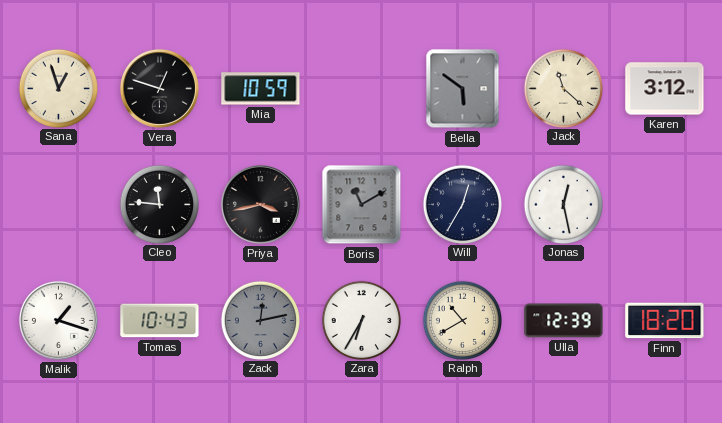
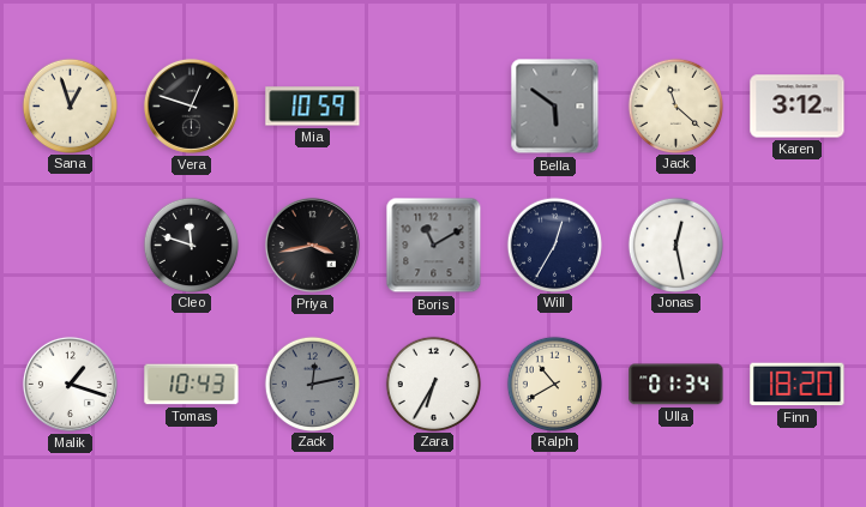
Cleo: 11:46 -> 11:48 (191, 245)
Ulla: 12:39 -> 01:34 (676, 385)
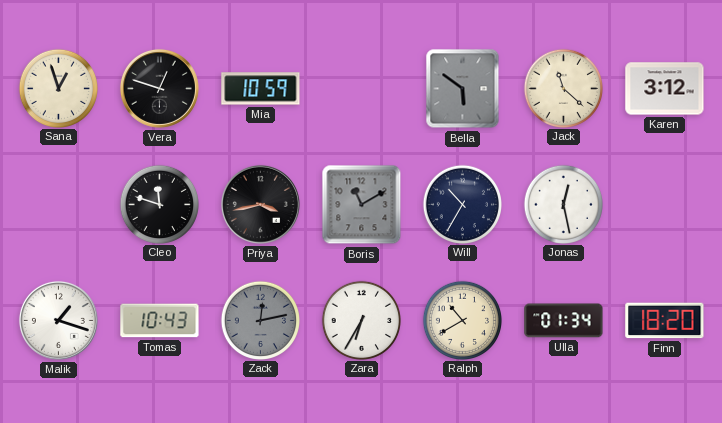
Will: 12:35 -> 10:35 (462, 204)
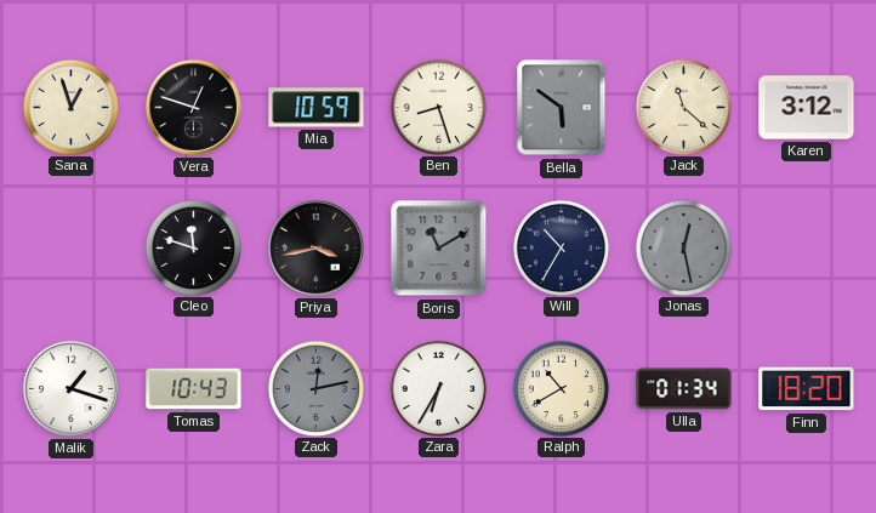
Ben: none -> 8:27 (438, 107)
Jonas dial: white -> grey (683, 247)
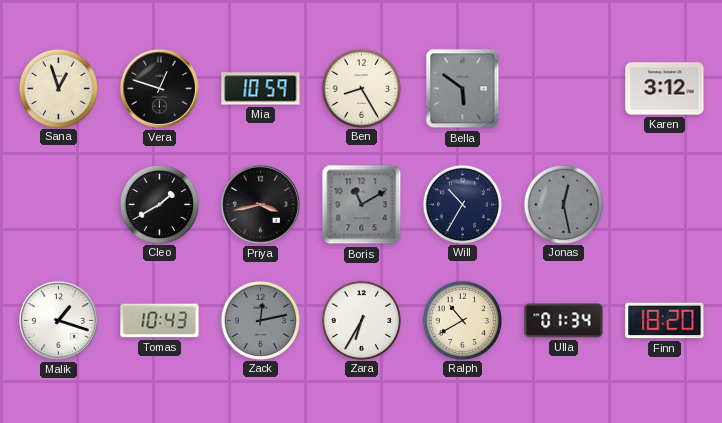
Ben: 8:27 -> 8:25 (361, 88)
Jack: 11:22 -> none (683, 107)
Cleo: 11:48 -> 1:40 (159, 204)
